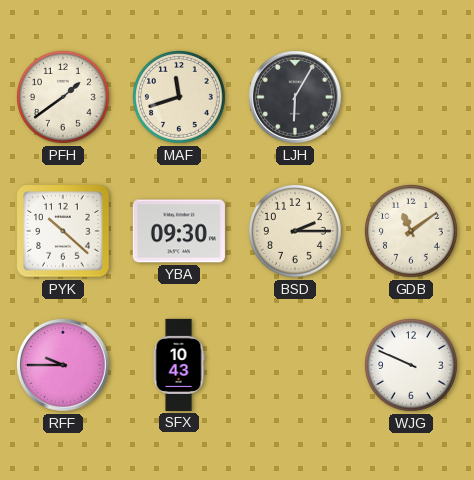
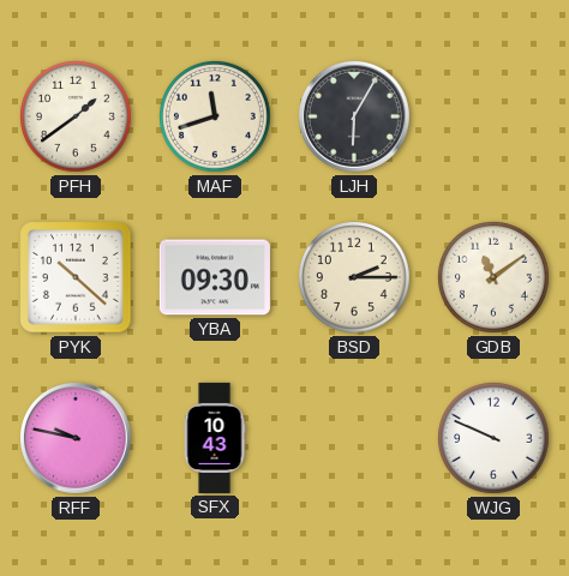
RFF: 9:45 -> 9:47 (76, 438)
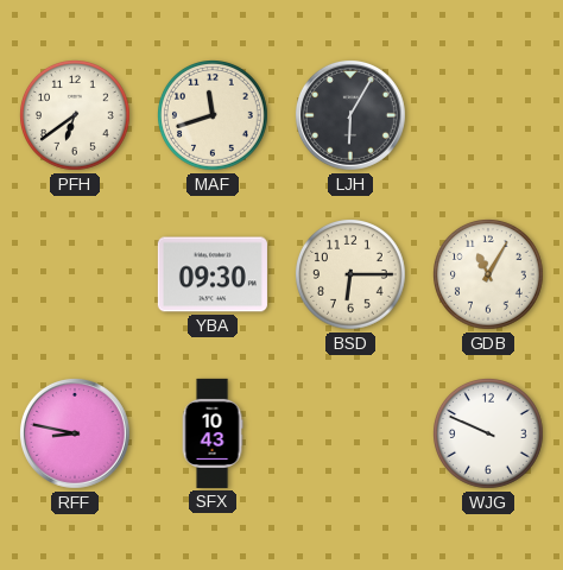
PFH: 1:39 -> 6:39 (76, 116)
PYK: 10:22 -> none (76, 277)
BSD: 2:15 -> 6:15 (352, 275)
GDB: 11:09 -> 11:05 (489, 275)
RFF: 9:47 -> 8:47 (75, 433)
